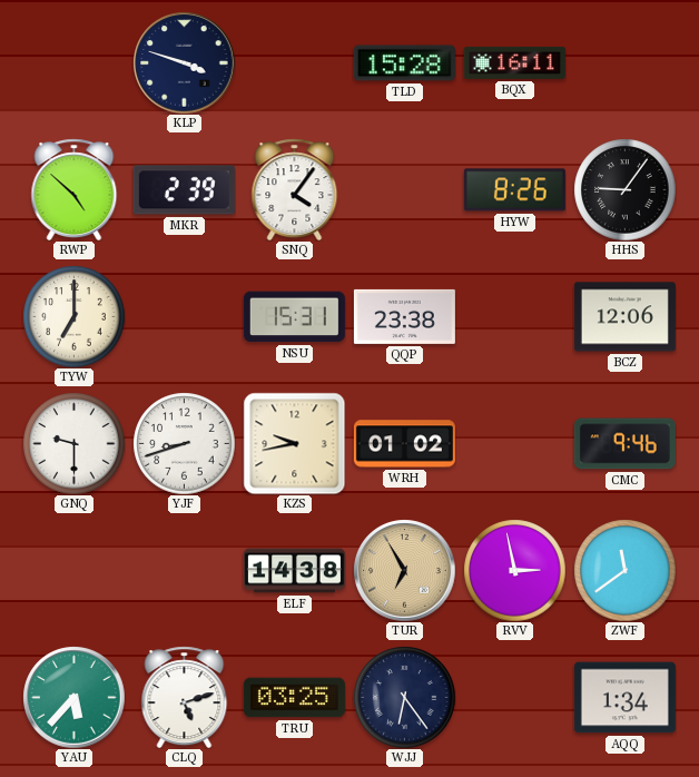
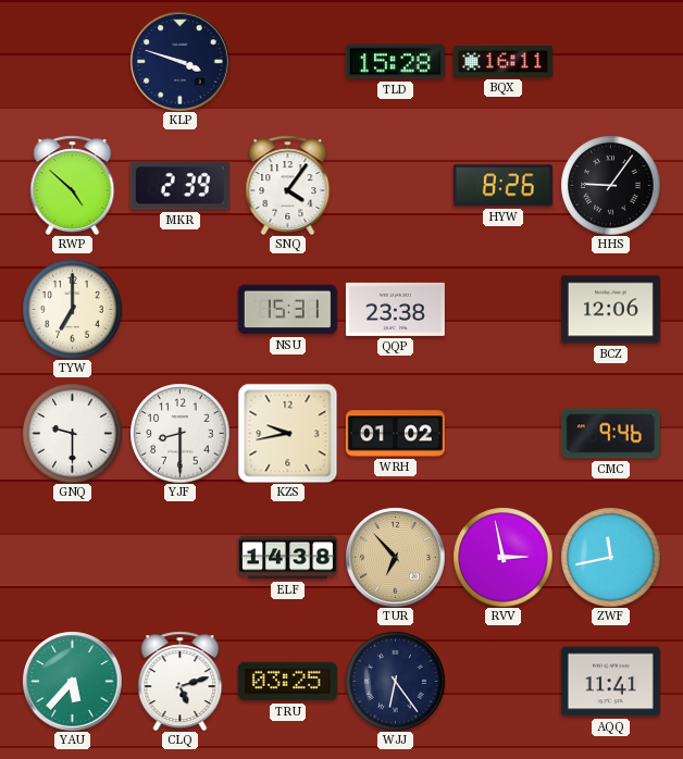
YJF: 8:42 -> 8:30 (179, 433)
TUR: 6:55 -> 6:53 (395, 557)
ZWF: 11:39 -> 11:43 (610, 557)
AQQ: 1:34 -> 11:41 (610, 682)
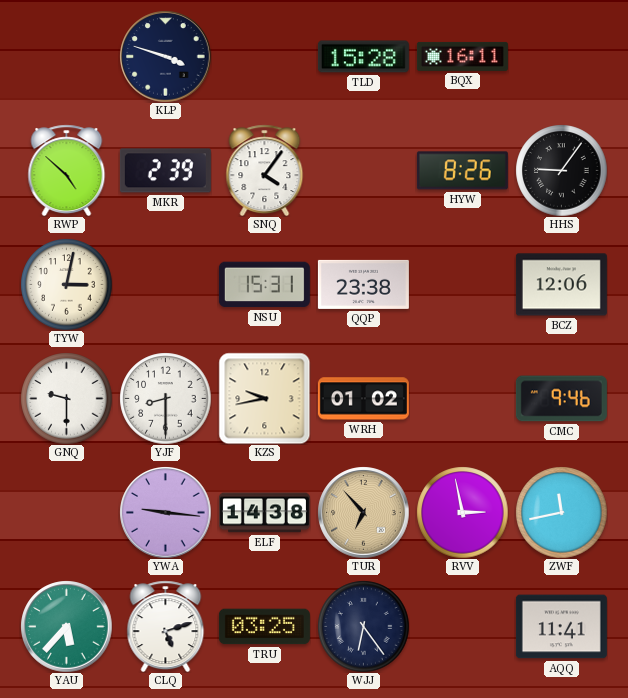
TYW: 7:00 -> 3:02 (66, 284)
YWA: none -> 9:16 (165, 512)
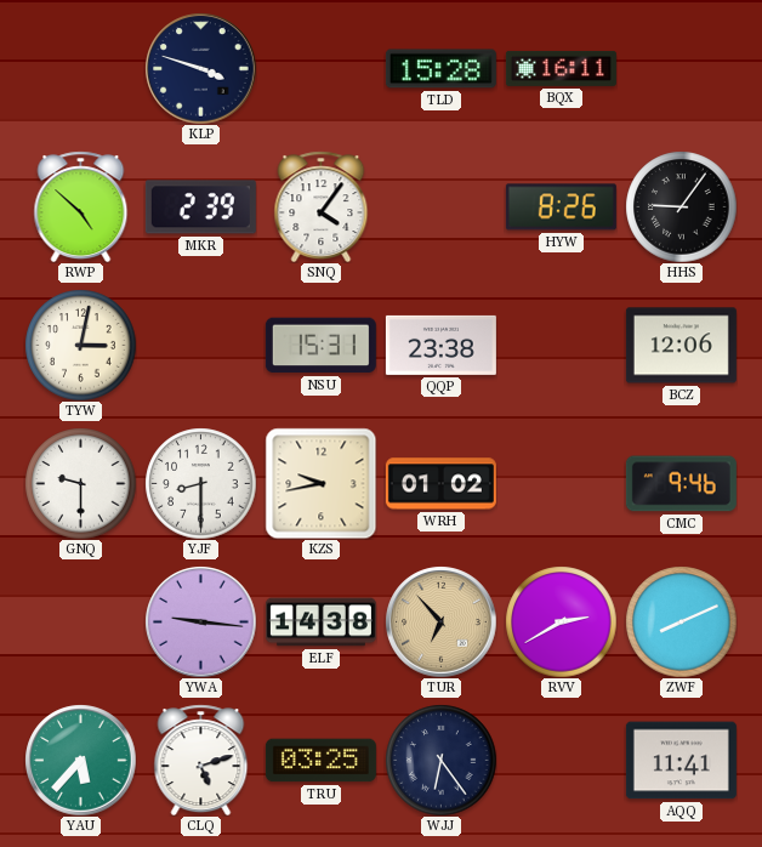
RVV: 2:58 -> 2:40 (561, 621)
ZWF: 11:43 -> 8:11 (681, 621)
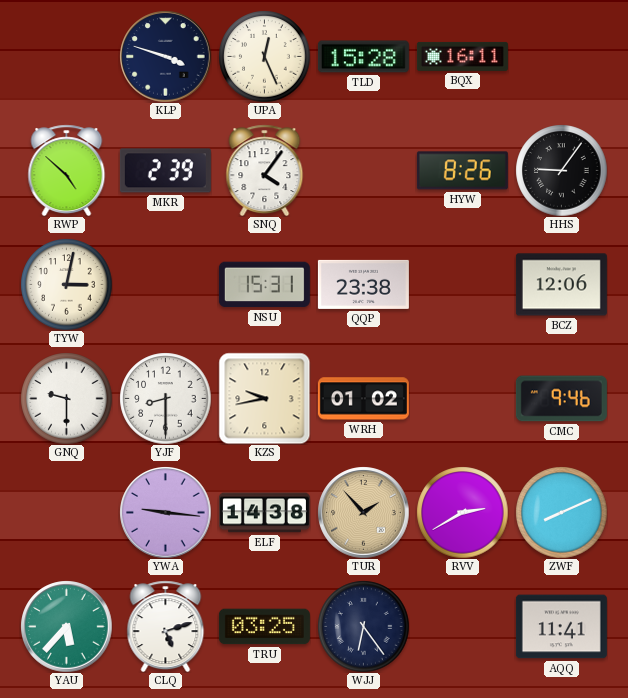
UPA: none -> 12:26 (264, 56)
TUR: 6:53 -> 1:53 (363, 512)
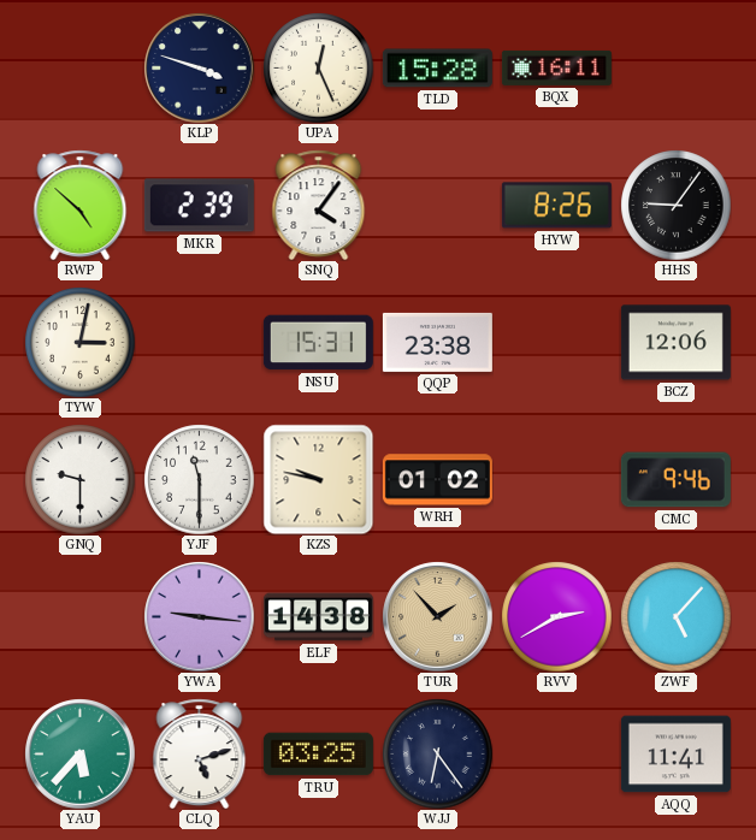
YJF: 8:30 -> 11:30 (199, 479)
KZS: 9:43 -> 9:47 (318, 479)
ZWF: 8:11 -> 5:07 (675, 616)
